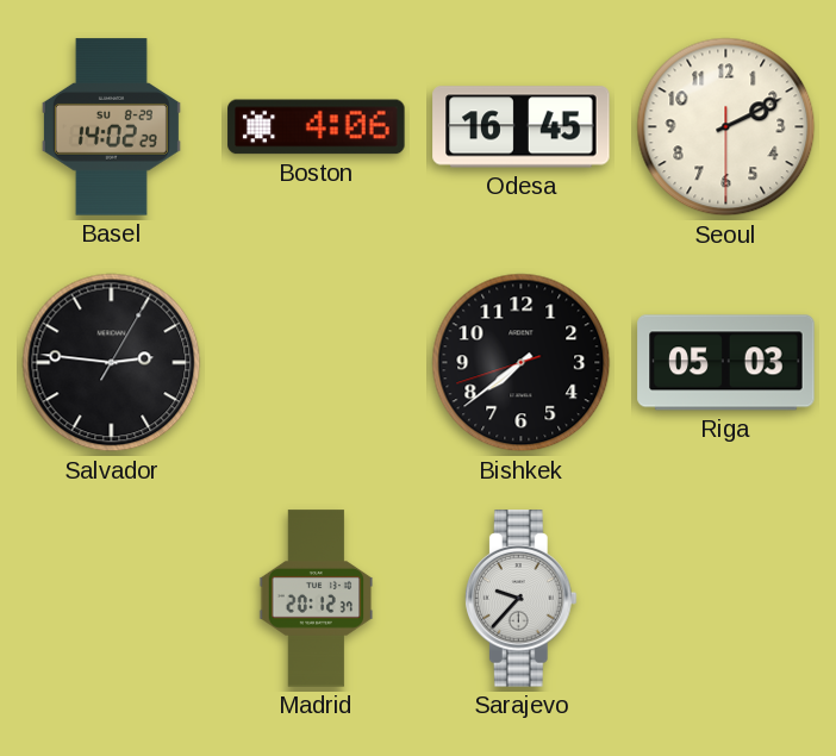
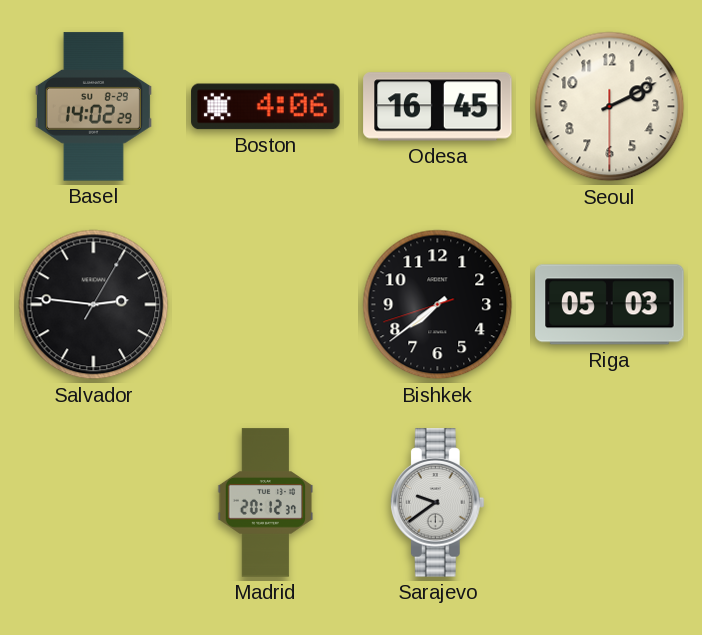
Sarajevo: 9:37 -> 9:39 (437, 503)
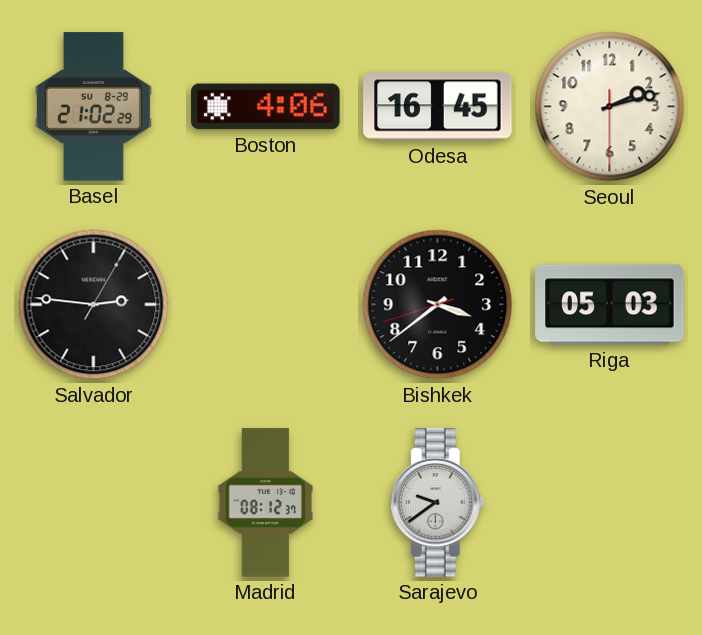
Basel: 14:02 -> 21:02 (93, 107)
Seoul: 2:10 -> 2:12 (610, 107)
Bishkek: 7:38 -> 3:38 (438, 305)
Madrid: 20:12 -> 08:12 (266, 503)
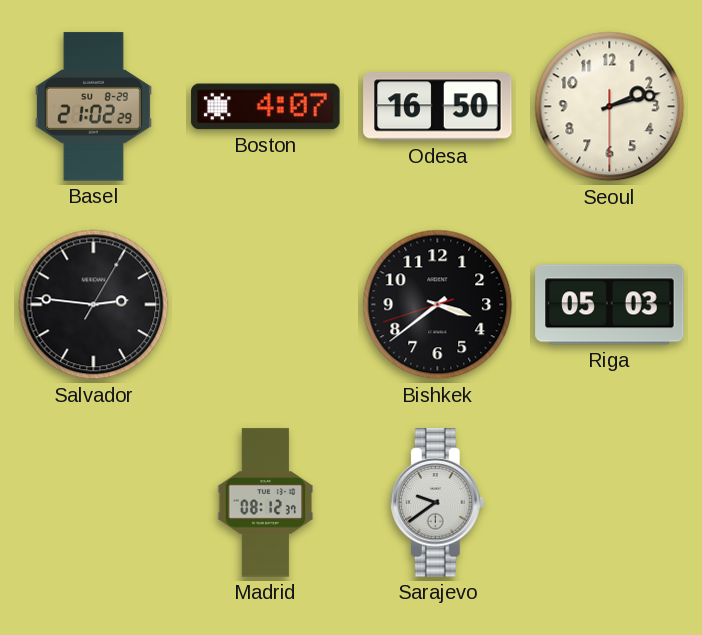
Boston: 4:06 -> 4:07 (266, 107)
Odesa: 16:45 -> 16:50 (438, 107)
